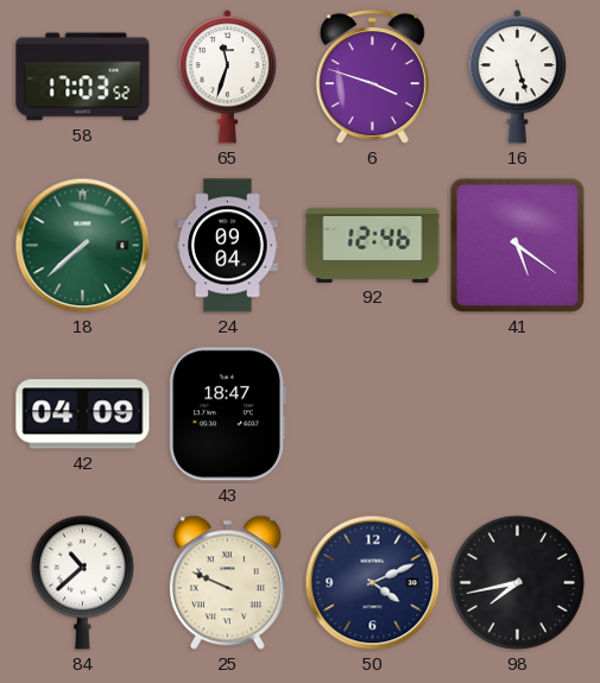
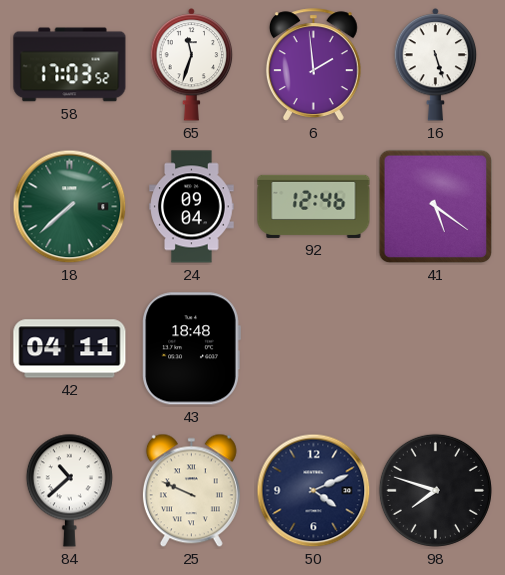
6: 3:48 -> 1:59 (313, 65)
42: 04:09 -> 04:11 (70, 349)
43: 18:47 -> 18:48 (191, 349)
98: 7:43 -> 7:48 (435, 490)
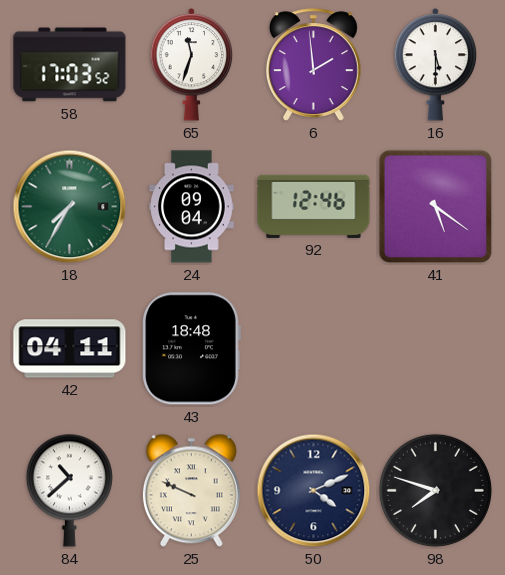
16: 5:27 -> 5:30 (436, 65)
18: 7:38 -> 7:35 (70, 207)
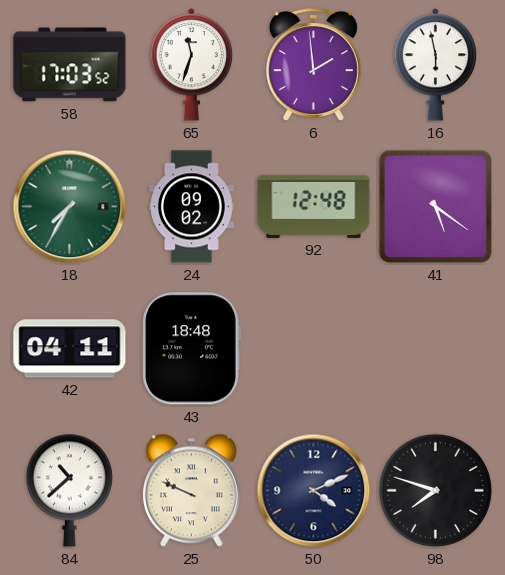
16: 5:30 -> 5:58 (436, 65)
24: 09:04 -> 09:02 (192, 207)
92: 12:46 -> 12:48 (314, 206)
